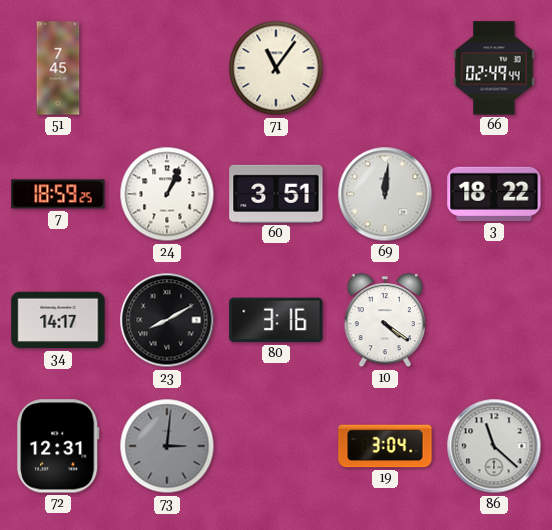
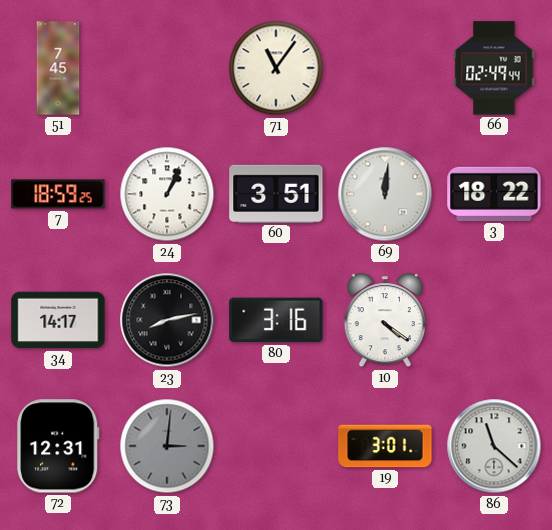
23: 8:10 -> 8:13 (167, 320)
19: 3:04 -> 3:01 (385, 446)
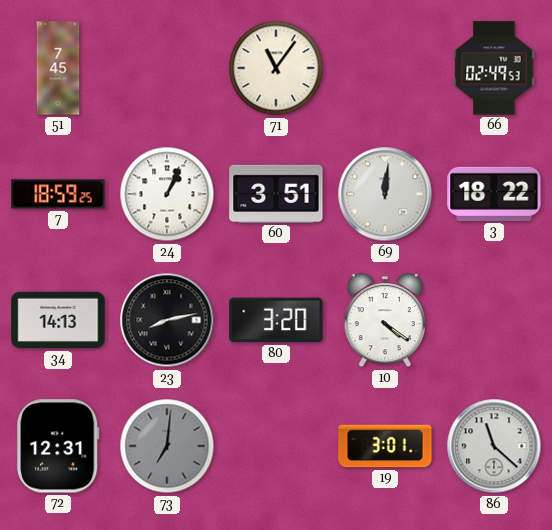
66: 02:49:44 -> 02:49:53 (494, 68)
34: 14:17 -> 14:13 (58, 320)
80: 3:16 -> 3:20 (276, 320)
73: 3:01 -> 7:01 (167, 446)
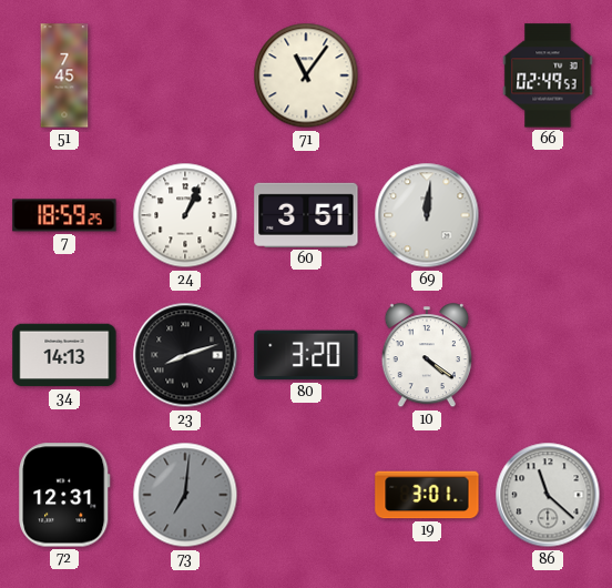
3: 18:22 -> none (494, 194)
23: 8:13 -> 8:12 (185, 355)
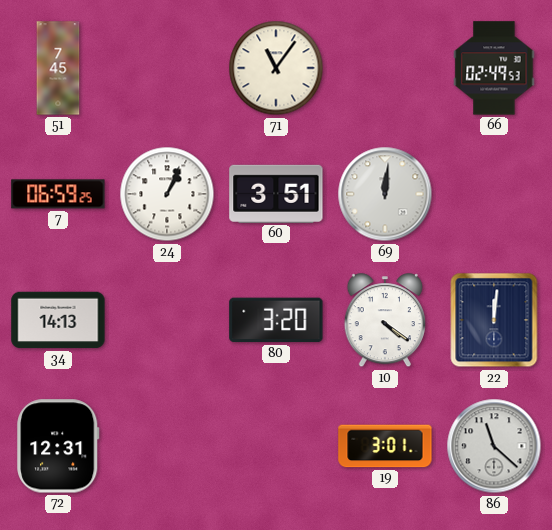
7: 18:59 -> 06:59 (58, 194)
23: 8:12 -> none (185, 355)
22: none -> 12:01 (494, 320)
73: 7:01 -> none (185, 495)
